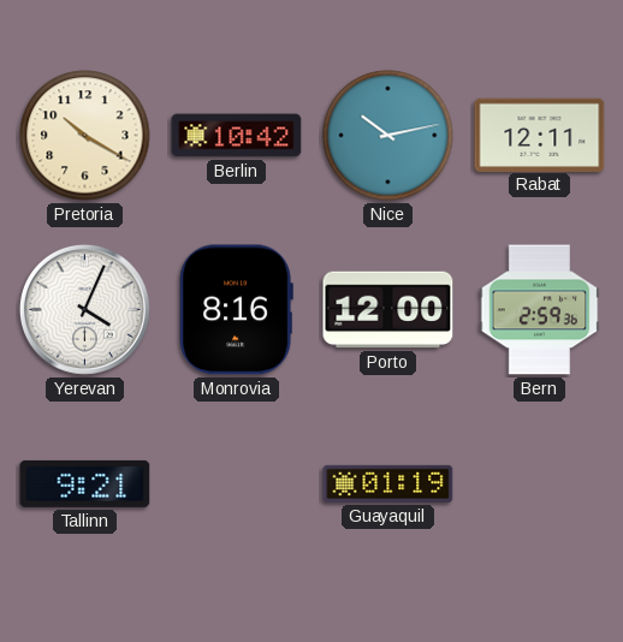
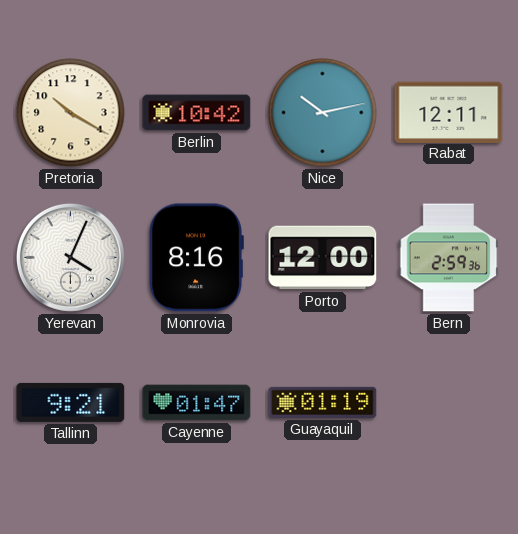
Cayenne: none -> 01:47 (197, 403)
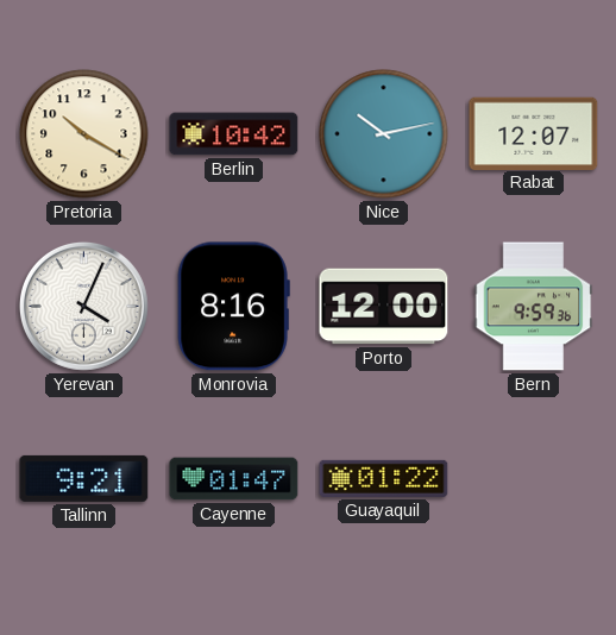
Rabat: 12:11 -> 12:07 (534, 133)
Bern: 2:59 -> 9:59 (534, 307)
Guayaquil: 01:19 -> 01:22 (384, 478)
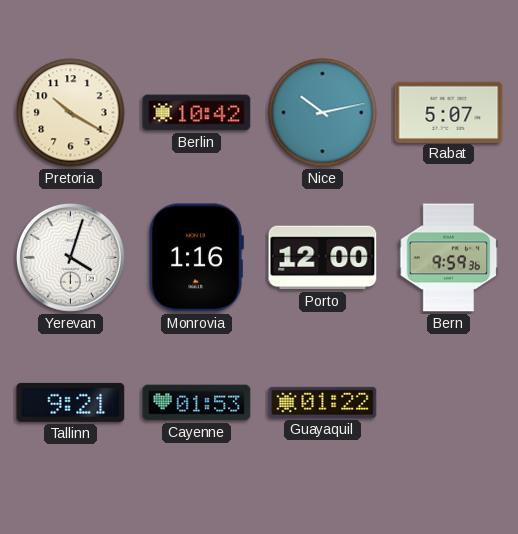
Rabat: 12:07 -> 5:07 (449, 112)
Yerevan: 4:04 -> 4:03 (70, 257)
Monrovia: 8:16 -> 1:16 (196, 258)
Cayenne: 01:47 -> 01:53 (197, 403)
